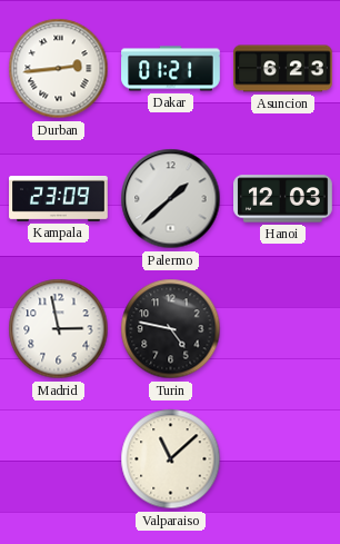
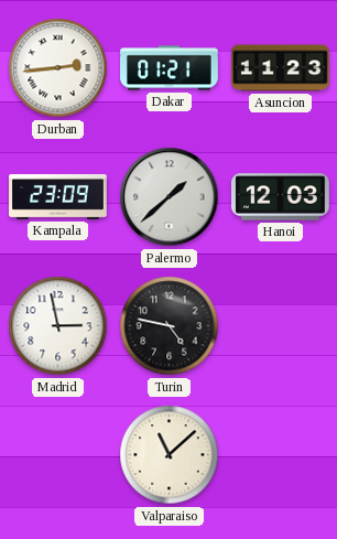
Asuncion: 6:23 -> 11:23 (281, 68)
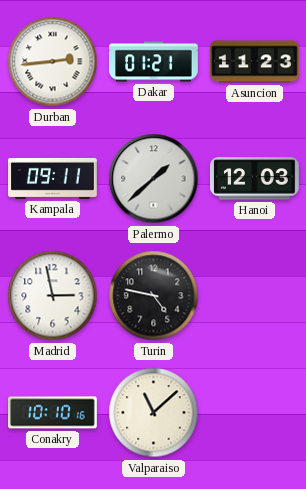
Kampala: 23:09 -> 09:11 (53, 179)
Conakry: none -> 10:10 (53, 413)
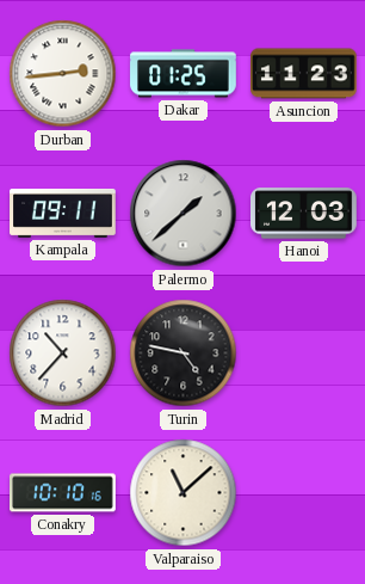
Dakar: 01:21 -> 01:25 (184, 74)
Madrid: 2:58 -> 10:37 (63, 354)
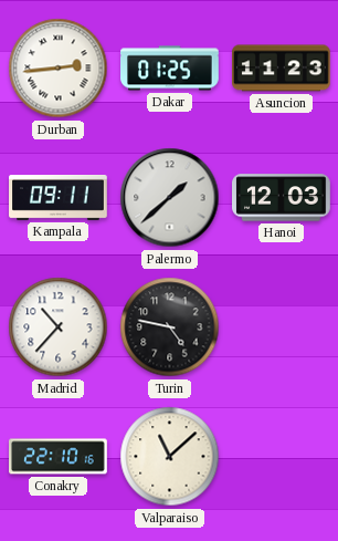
Conakry: 10:10 -> 22:10 (59, 457)
